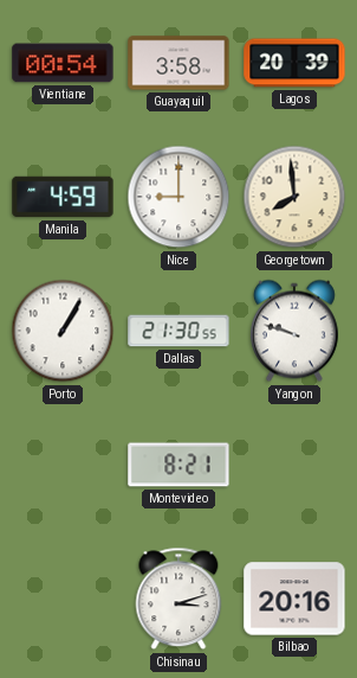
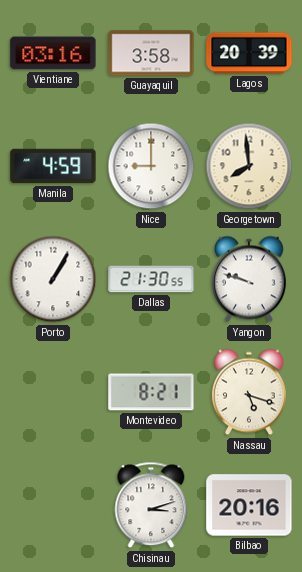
Vientiane: 00:54 -> 03:16 (53, 53)
Nassau: none -> 5:18 (249, 392)
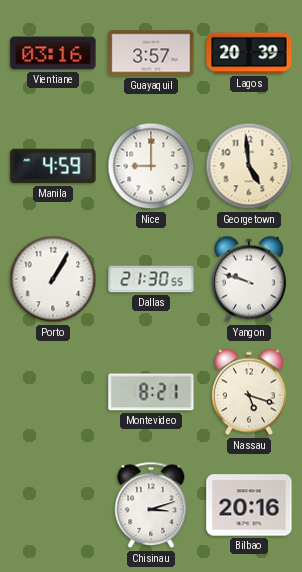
Guayaquil: 3:58 -> 3:57 (151, 53)
Georgetown: 7:59 -> 4:59 (249, 166)
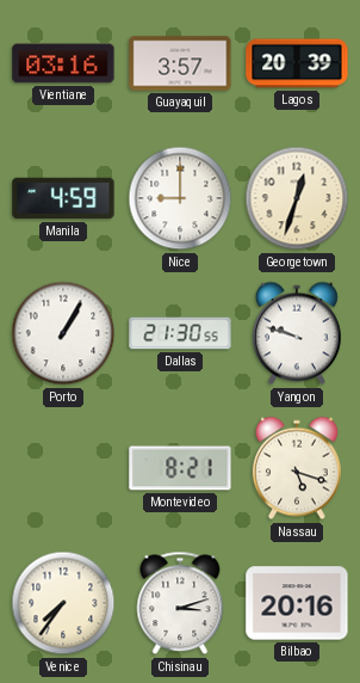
Georgetown: 4:59 -> 12:33 (297, 198)
Venice: none -> 7:36 (63, 603)
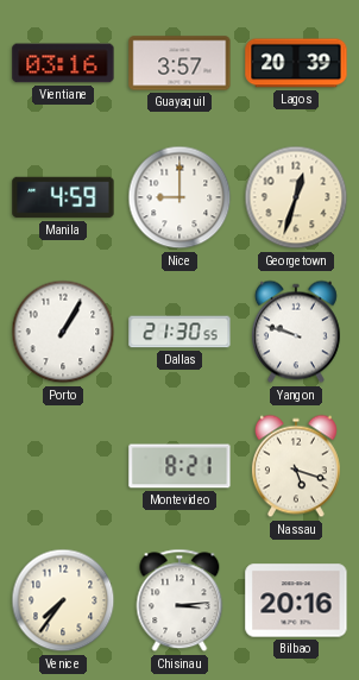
Chisinau: 3:12 -> 3:14 (179, 600)
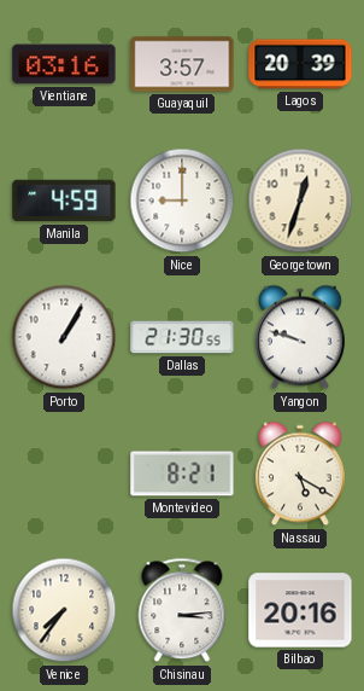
Nassau: 5:18 -> 5:20 (300, 474)
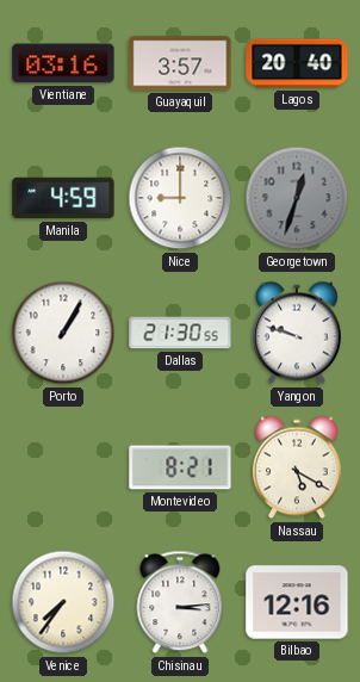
Lagos: 20:39 -> 20:40 (297, 63)
Georgetown dial: cream -> grey (297, 198)
Bilbao: 20:16 -> 12:16 (297, 602)
